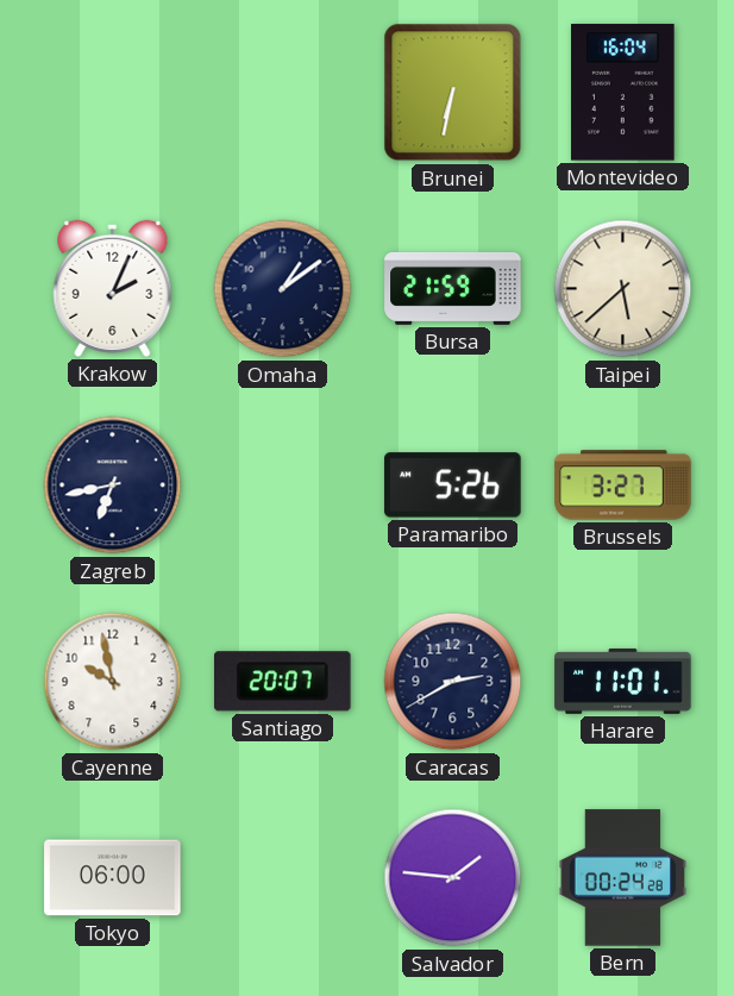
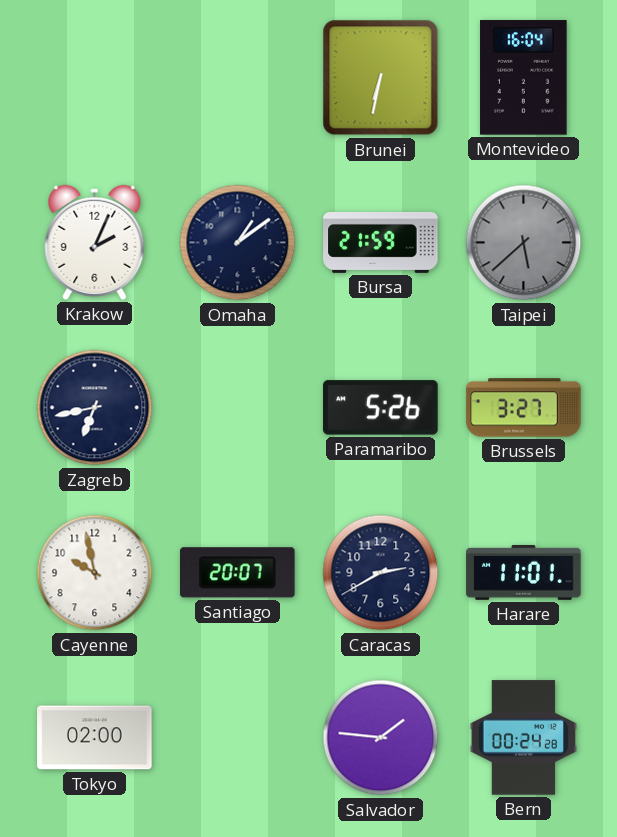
Taipei dial: cream -> grey (524, 243)
Tokyo: 06:00 -> 02:00 (95, 738)
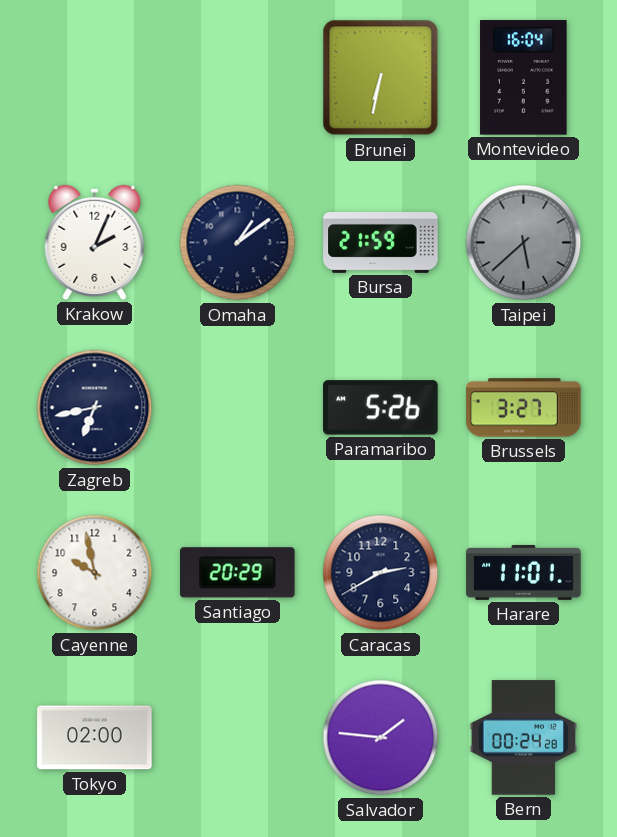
Santiago: 20:07 -> 20:29 (238, 573)
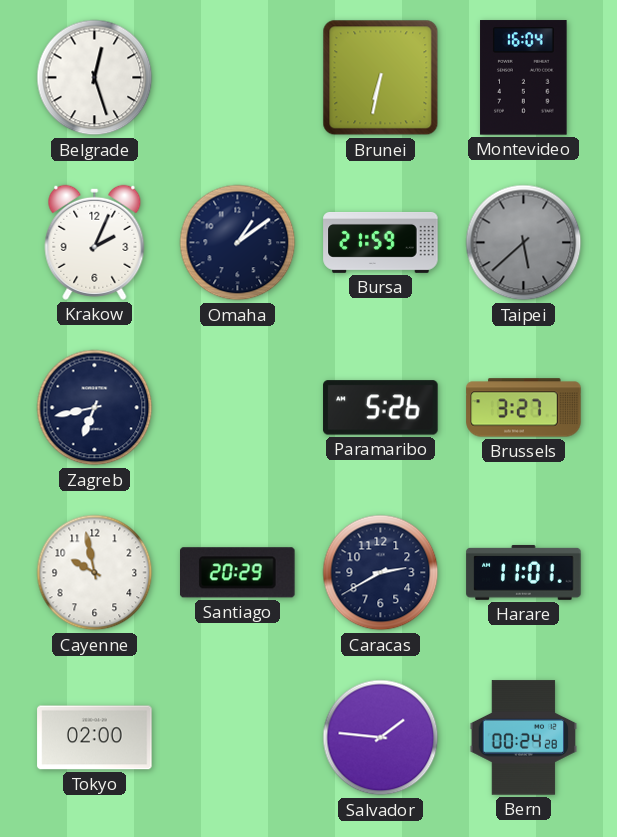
Belgrade: none -> 12:27 (95, 78)
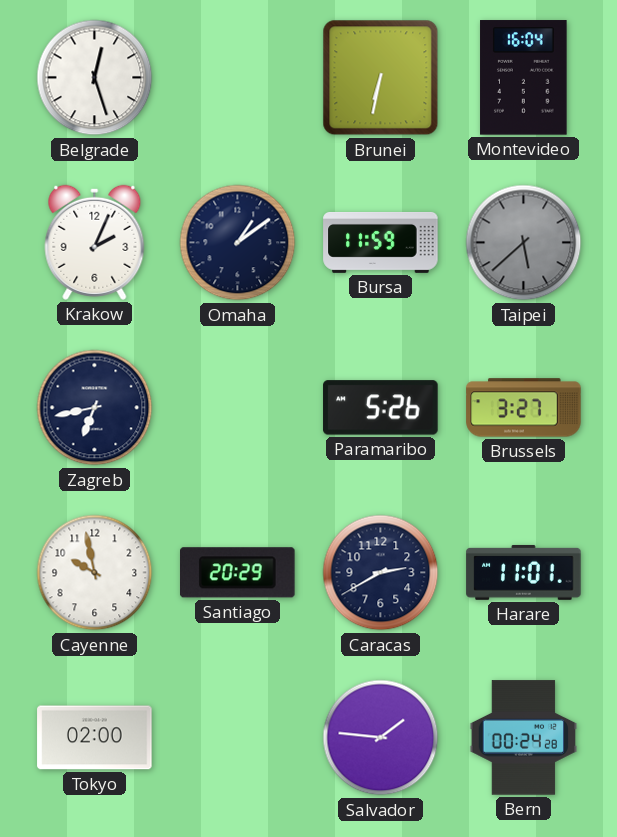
Bursa: 21:59 -> 11:59 (381, 242)
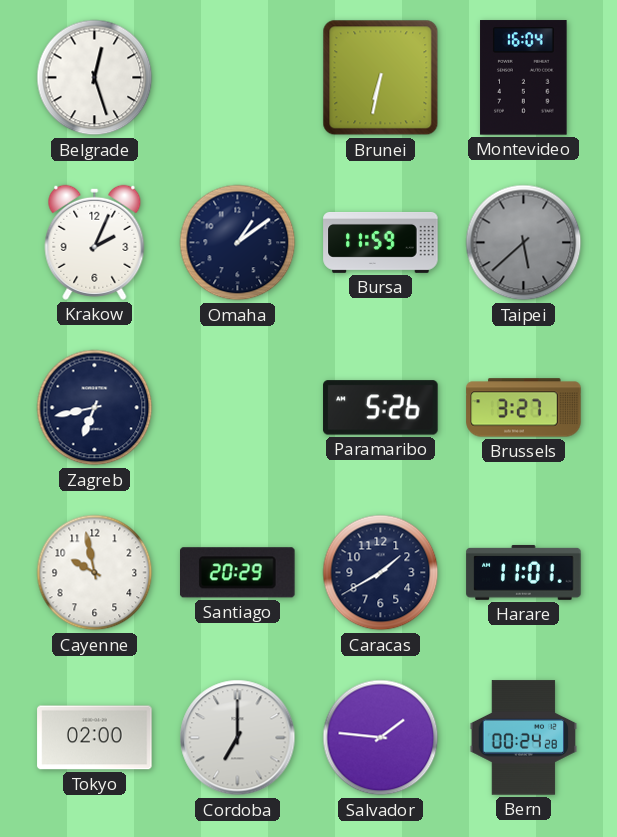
Caracas: 2:40 -> 1:40 (381, 573)
Cordoba: none -> 7:00 (238, 738)
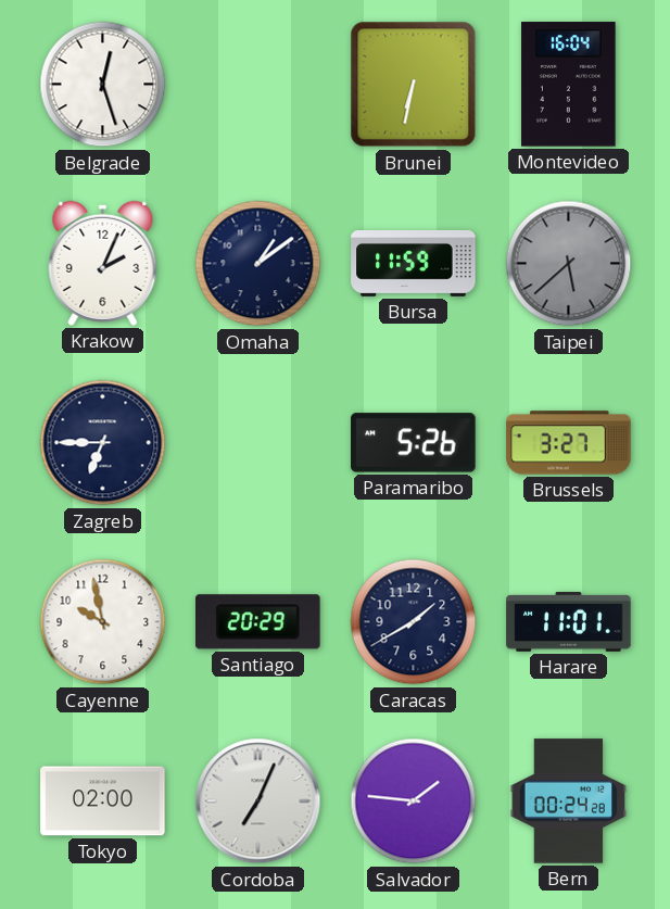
Zagreb: 6:43 -> 6:45 (103, 443)
Cordoba: 7:00 -> 7:04 (258, 801)
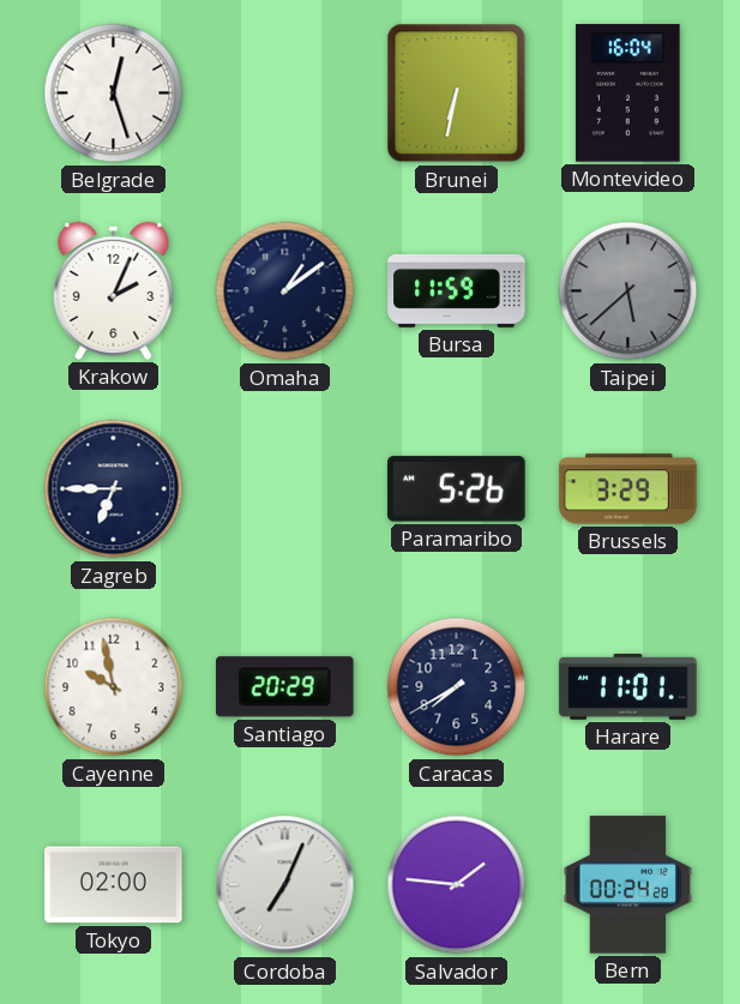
Brussels: 3:27 -> 3:29 (628, 489)
Caracas: 1:40 -> 7:40 (457, 687)
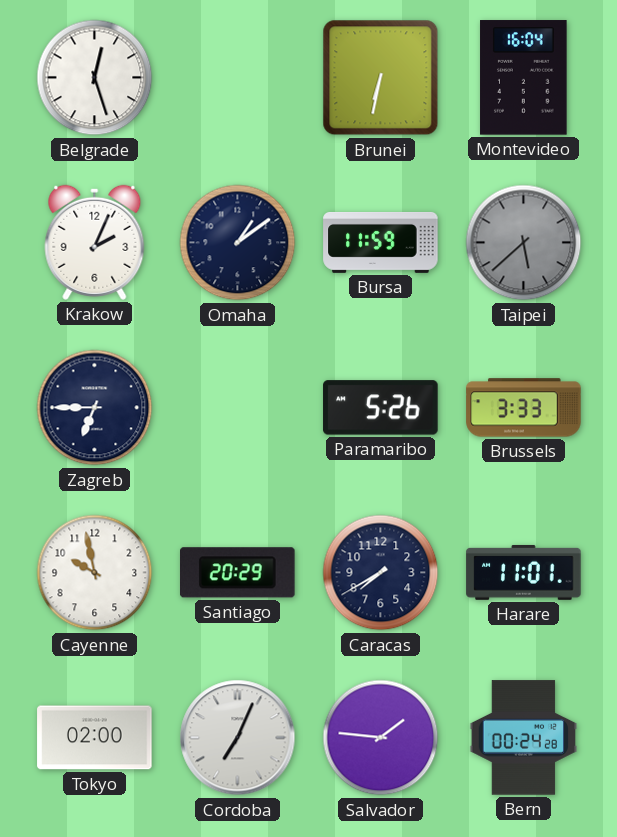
Brussels: 3:29 -> 3:33 (524, 408)
